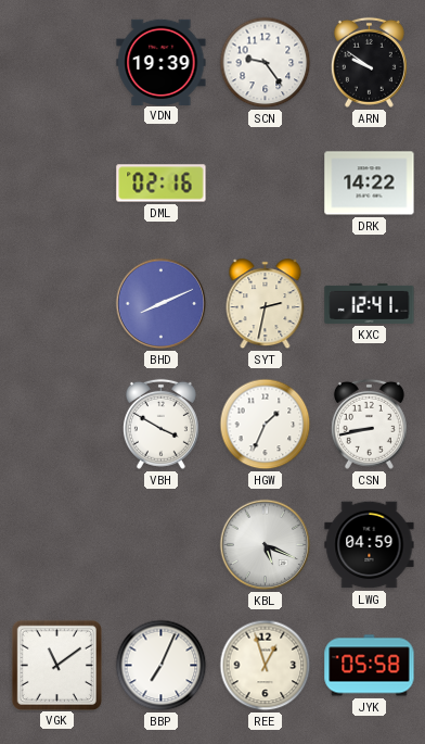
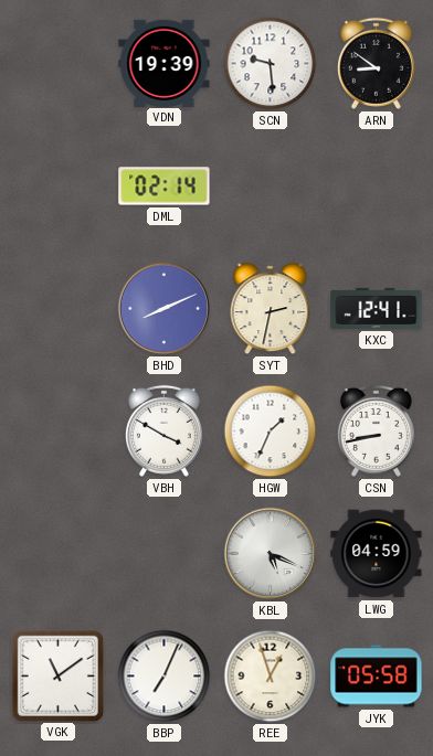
SCN: 9:24 -> 9:29 (271, 64)
ARN: 9:51 -> 8:51 (376, 63)
DML: 02:16 -> 02:14 (165, 187)
DRK: 14:22 -> none (370, 184)
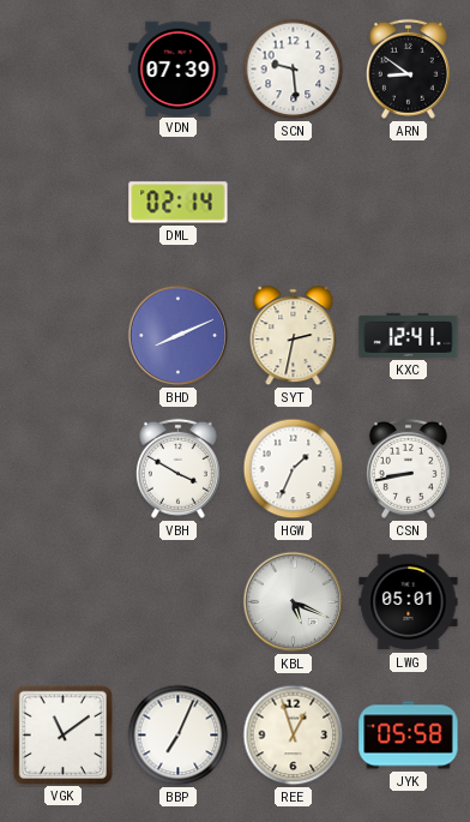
VDN: 19:39 -> 07:39 (179, 68)
LWG: 04:59 -> 05:01 (409, 602)
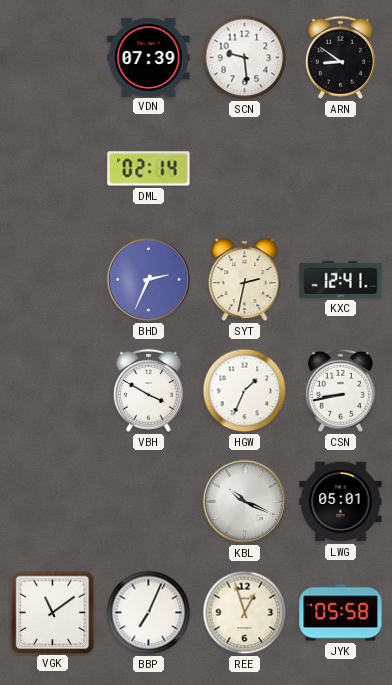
BHD: 8:11 -> 2:34 (149, 280)
KBL: 5:19 -> 10:19 (245, 502)
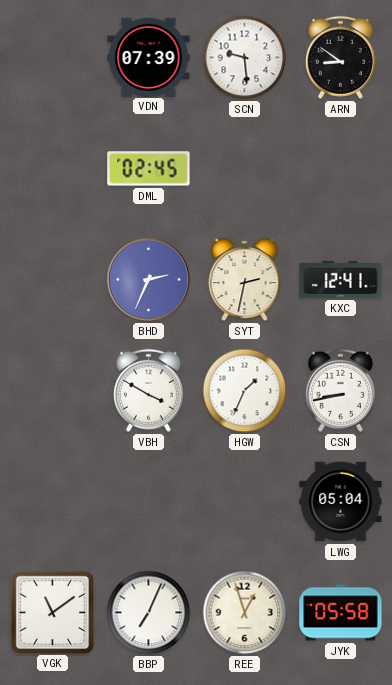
DML: 02:14 -> 02:45 (149, 169)
KBL: 10:19 -> none (245, 502)
LWG: 05:01 -> 05:04 (341, 502)
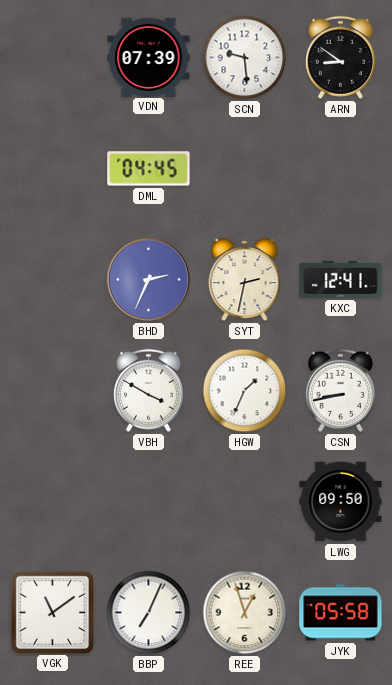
DML: 02:45 -> 04:45 (149, 169)
LWG: 05:04 -> 09:50 (341, 502)
